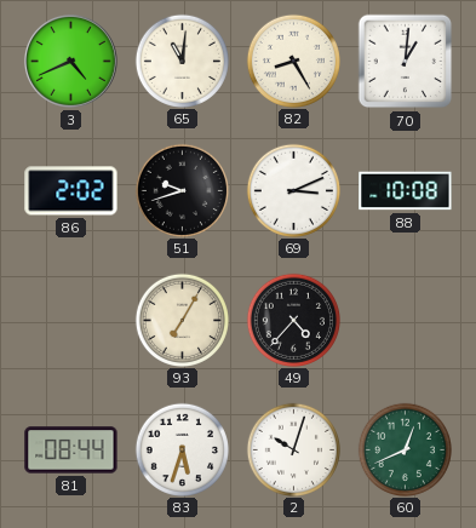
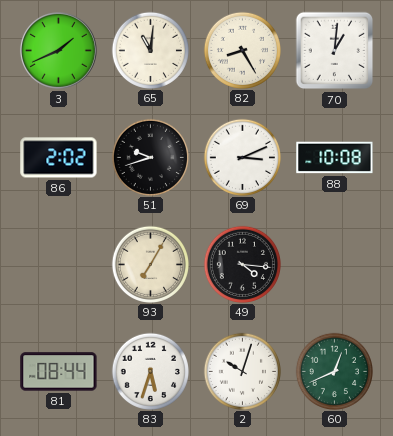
3: 4:41 -> 1:41 (59, 51)
49: 4:37 -> 4:16 (242, 264)
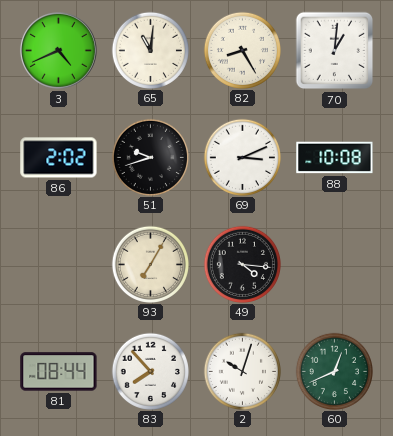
3: 1:41 -> 4:41 (59, 51)
83: 5:33 -> 7:53 (150, 371)
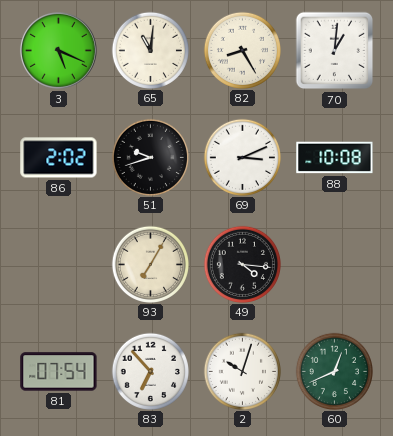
3: 4:41 -> 5:19 (59, 51)
81: 08:44 -> 07:54 (59, 372)
83: 7:53 -> 6:53 (150, 371)
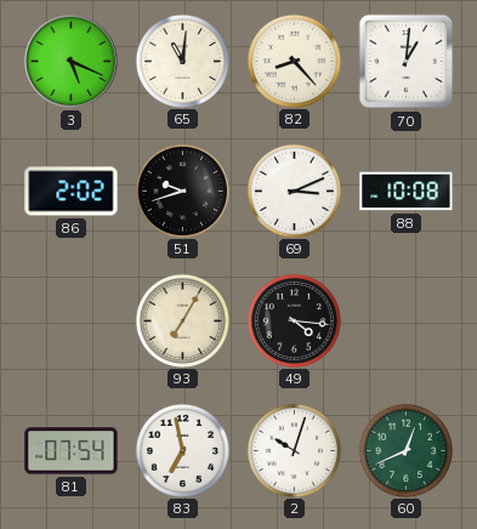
82: 8:25 -> 8:23 (294, 61)
83: 6:53 -> 6:58 (182, 450)
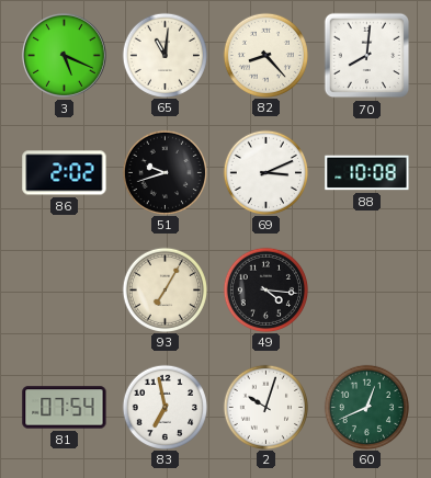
70: 1:01 -> 8:01 (367, 56)
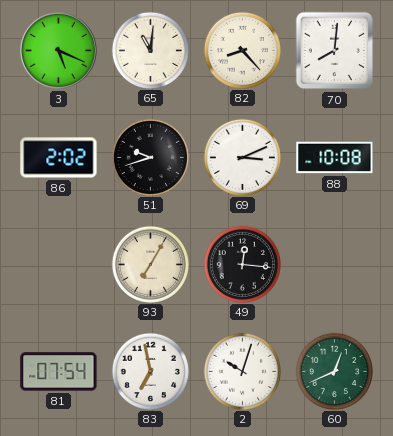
49: 4:16 -> 12:16 (242, 264)
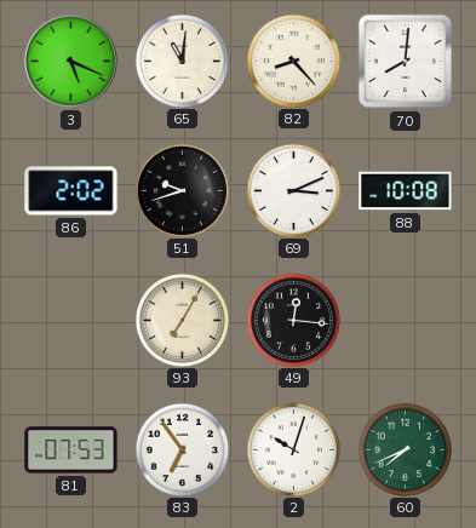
81: 07:54 -> 07:53 (71, 450)
83: 6:58 -> 6:54 (182, 449)
60: 12:41 -> 7:41 (405, 449)
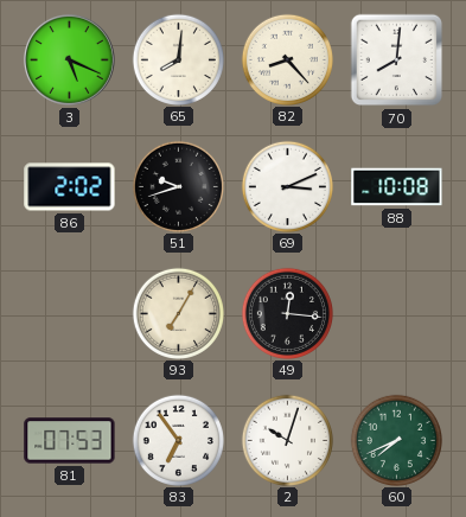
65: 11:01 -> 8:01 (178, 59)
